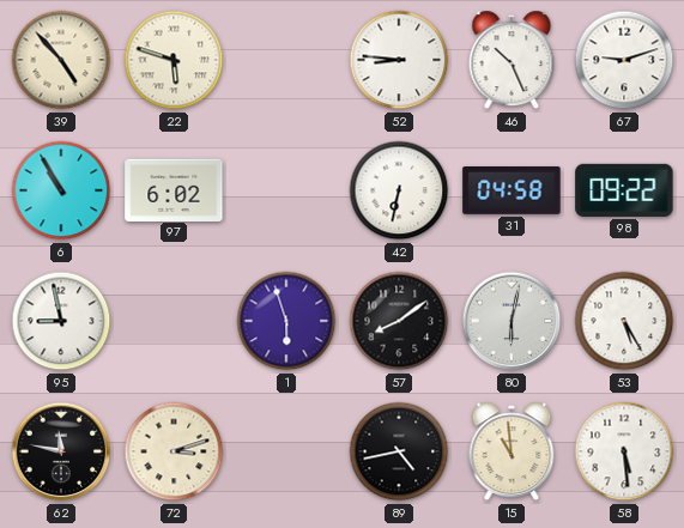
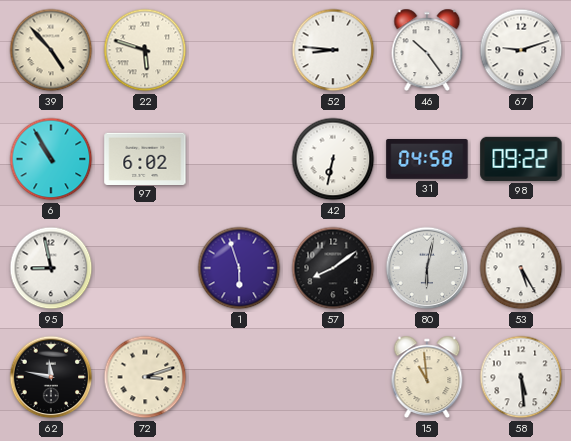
46: 10:26 -> 10:24 (427, 50)
89: 4:43 -> none (399, 451)
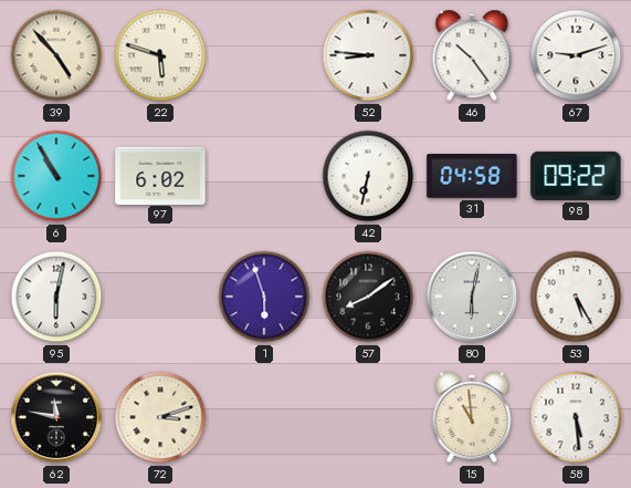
95: 8:58 -> 6:02 (56, 297)
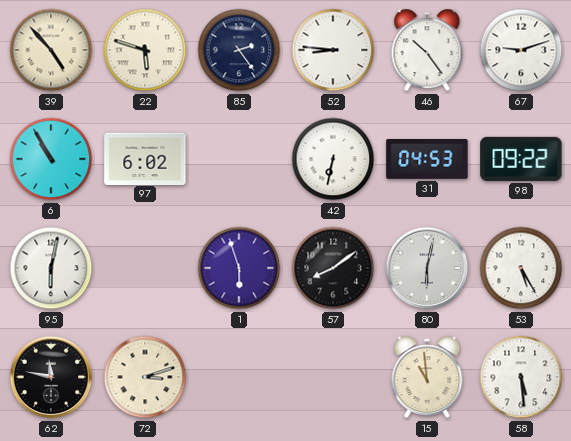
85: none -> 2:24 (239, 50)
31: 04:58 -> 04:53 (427, 160)
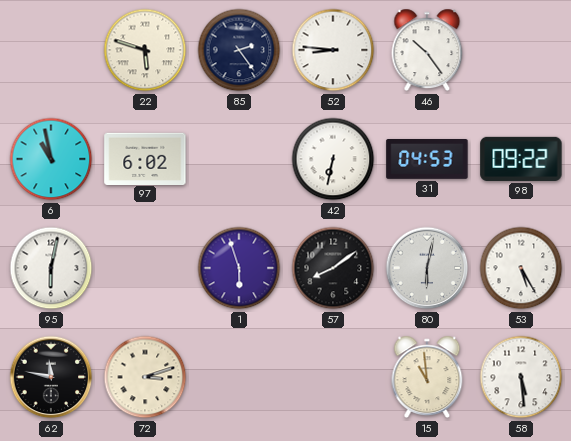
39: 4:53 -> none (51, 50)
67: 9:12 -> none (521, 50)
6: 10:55 -> 10:58 (51, 159)
